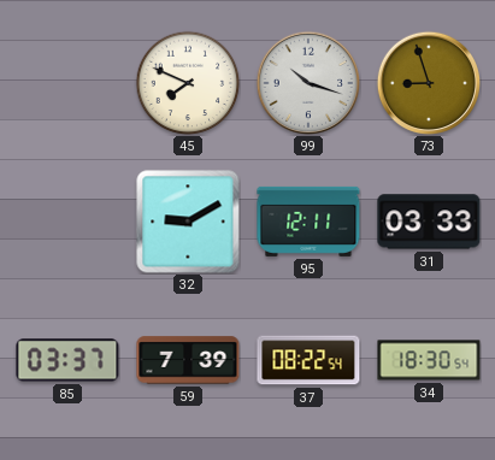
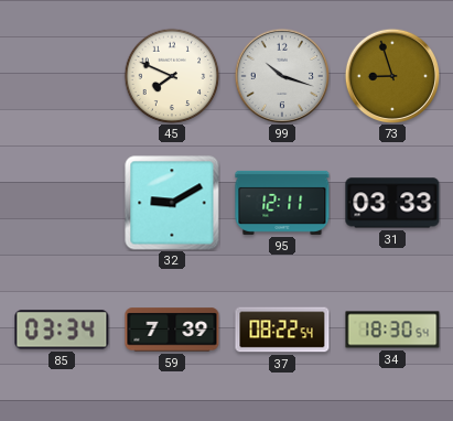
85: 03:37 -> 03:34 (62, 330)
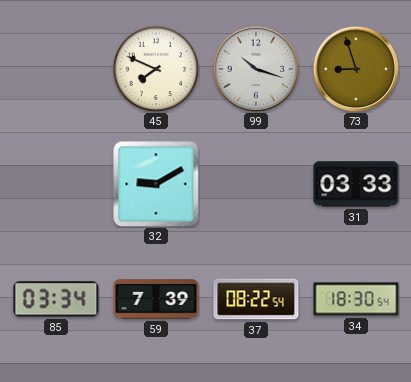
95: 12:11 -> none (282, 203)
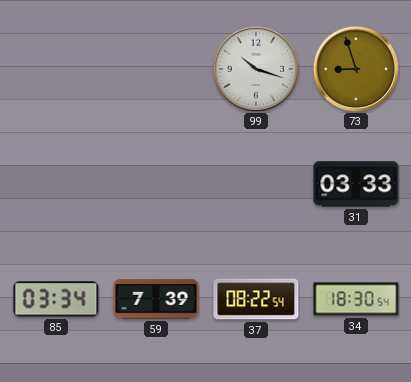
45: 7:49 -> none (156, 69)
32: 9:10 -> none (156, 184)
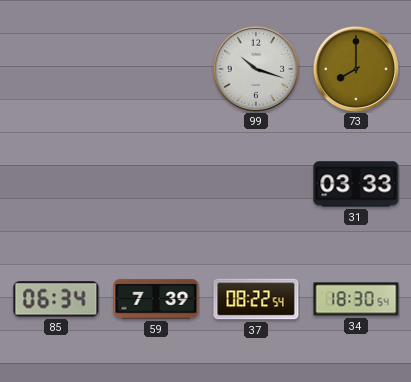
73: 8:57 -> 8:00 (355, 68)
85: 03:34 -> 06:34 (56, 299)
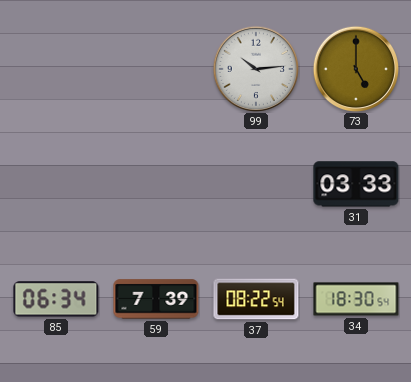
99: 10:18 -> 10:14 (255, 68)
73: 8:00 -> 5:00 (355, 68)
